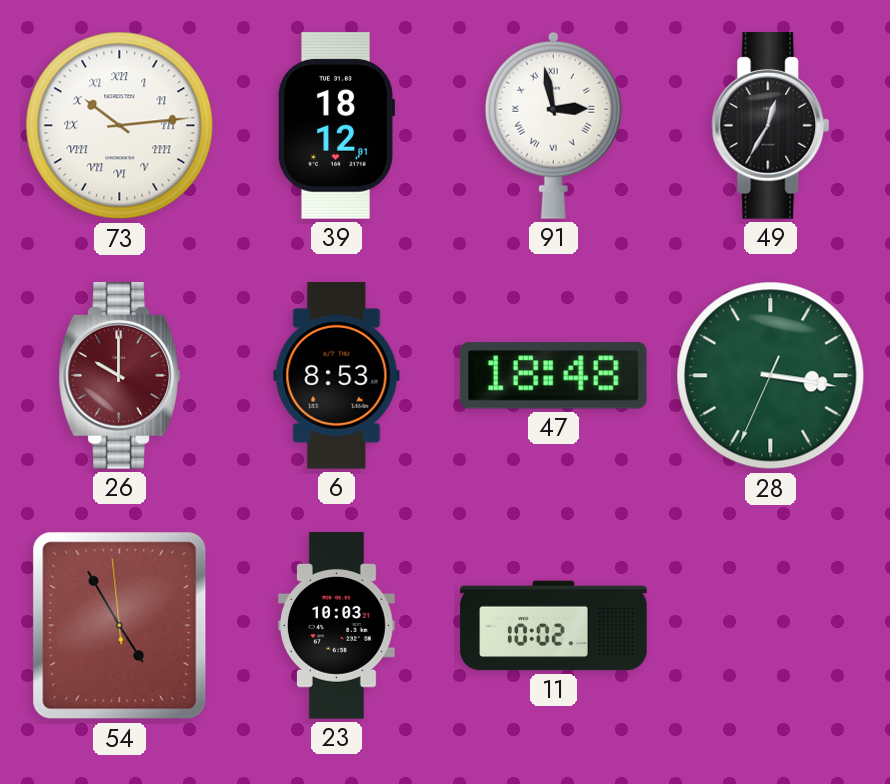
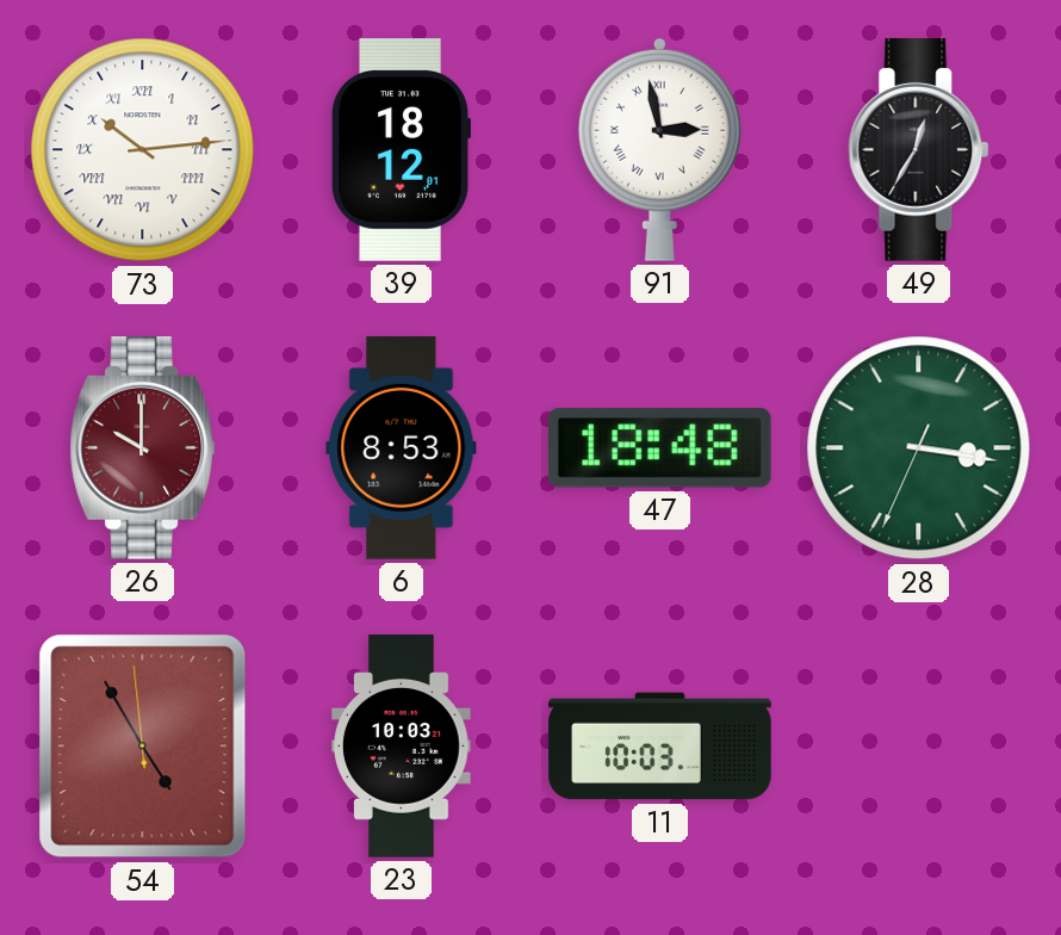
11: 10:02 -> 10:03 (660, 747)
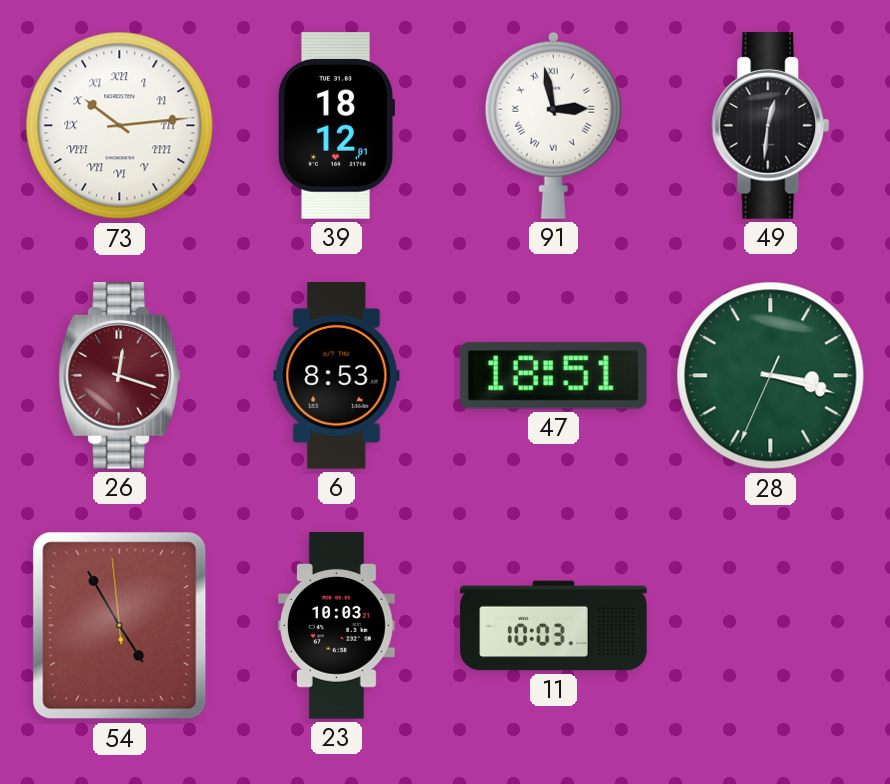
49: 12:35 -> 12:31 (771, 126)
26: 10:00 -> 12:18 (119, 376)
47: 18:48 -> 18:51 (553, 376)
28: 3:16 -> 3:17 (771, 376)
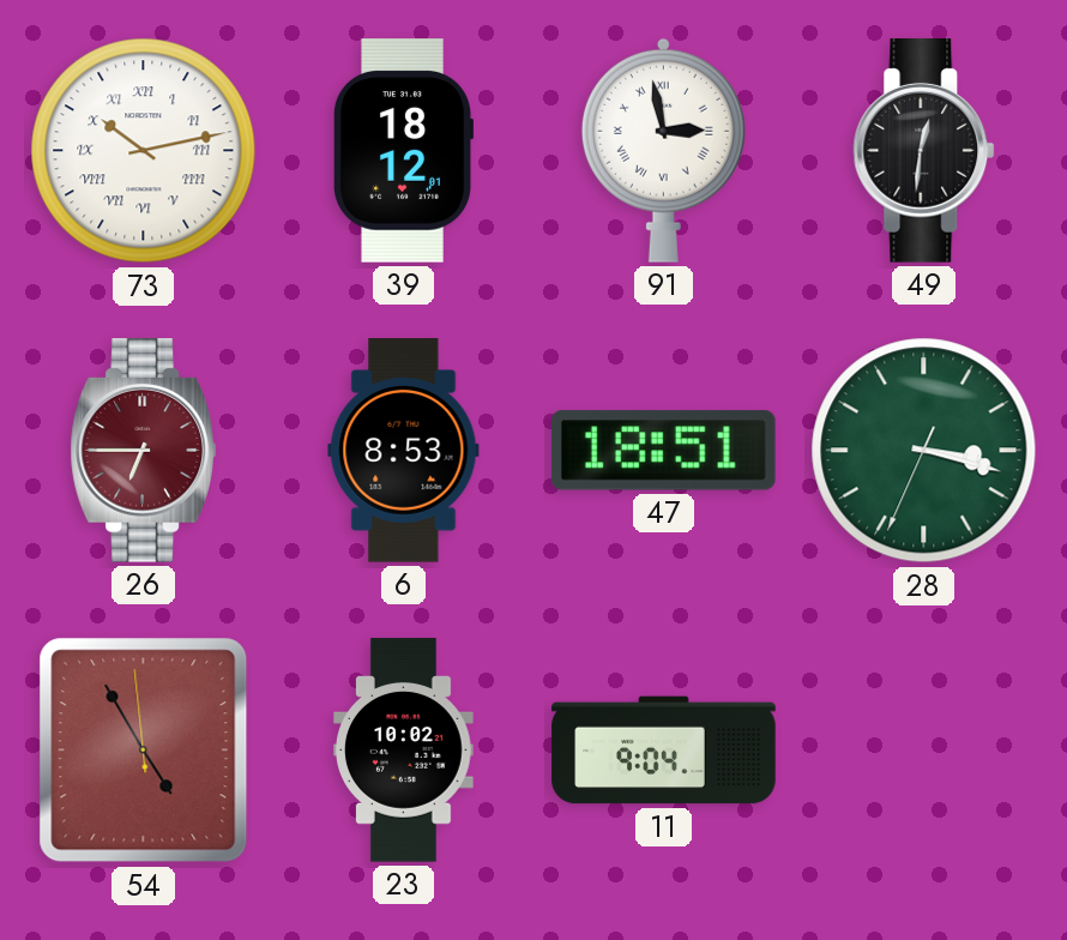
73: 10:14 -> 10:13 (144, 151)
26: 12:18 -> 6:45 (143, 451)
23: 10:03 -> 10:02 (404, 751)
11: 10:03 -> 9:04 (664, 751)
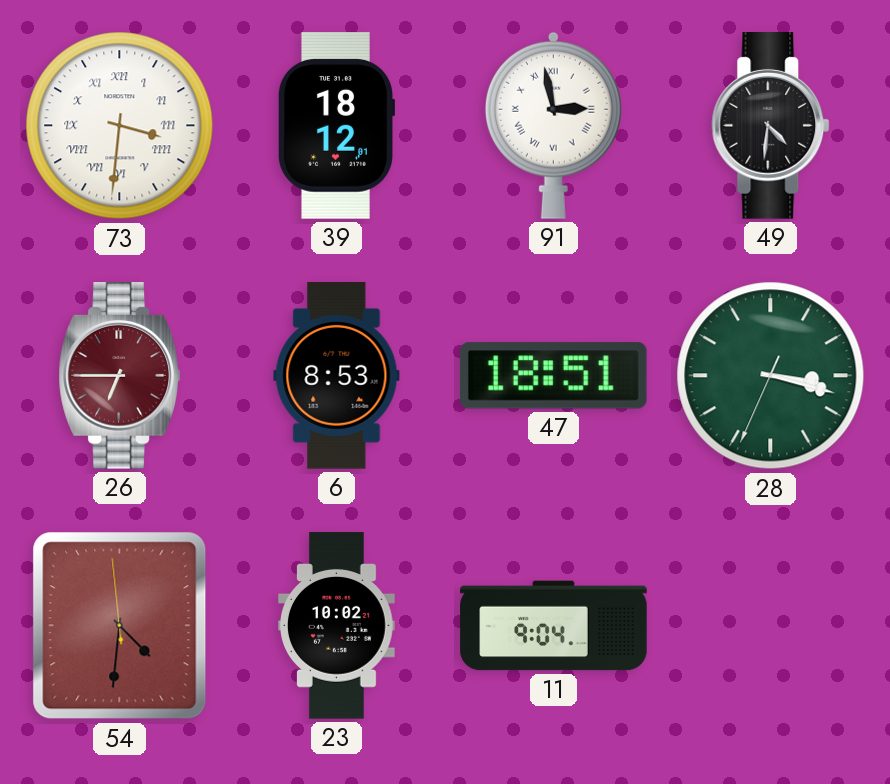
73: 10:13 -> 3:31 (120, 126)
49: 12:31 -> 4:31 (771, 126)
54: 4:54 -> 4:30 (120, 626)
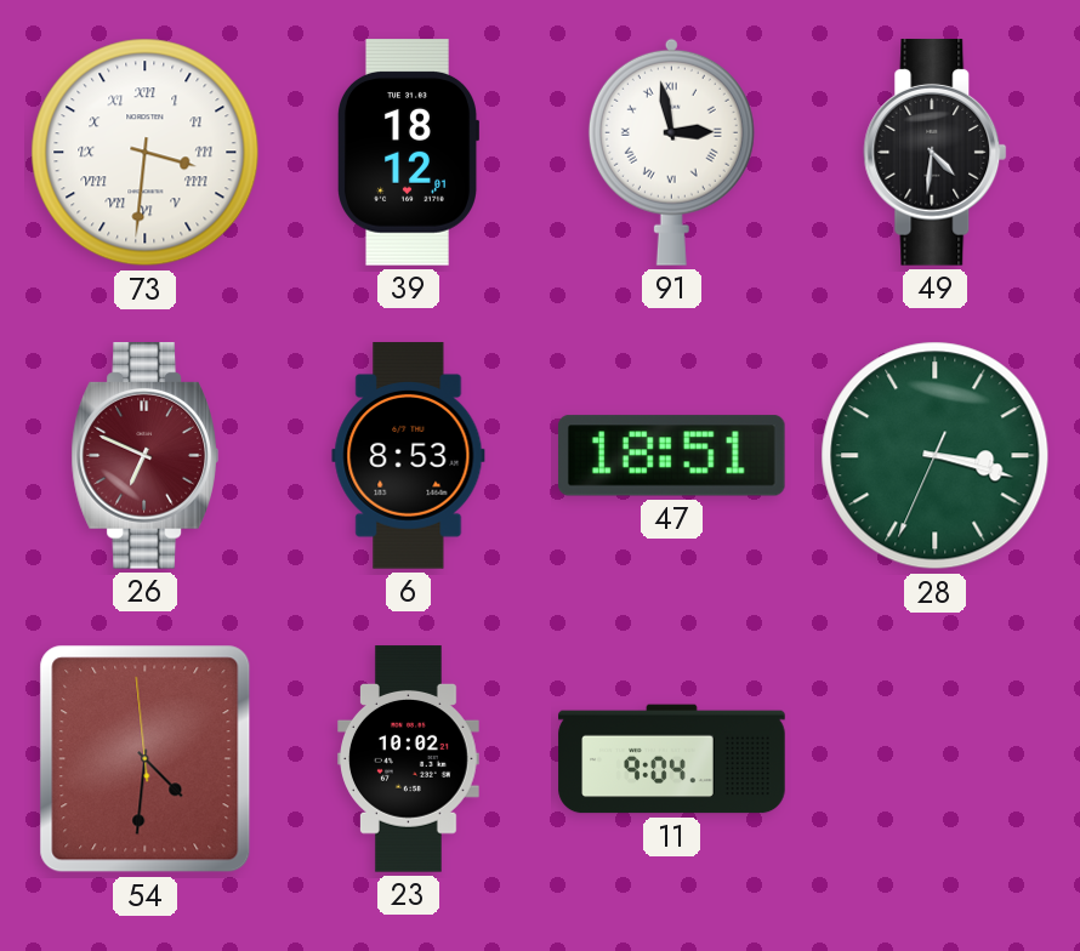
26: 6:45 -> 6:49 (144, 456)
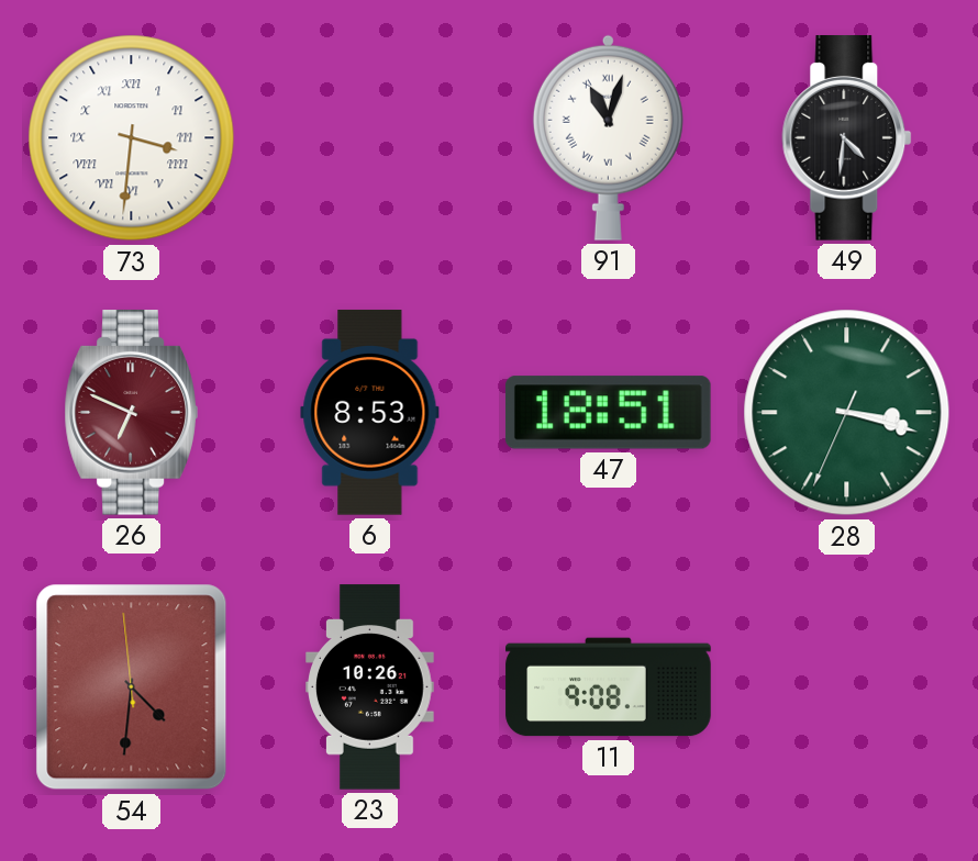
39: 18:12 -> none (407, 153)
91: 2:58 -> 11:03 (608, 137)
23: 10:02 -> 10:26 (370, 687)
11: 9:04 -> 9:08 (609, 687)
